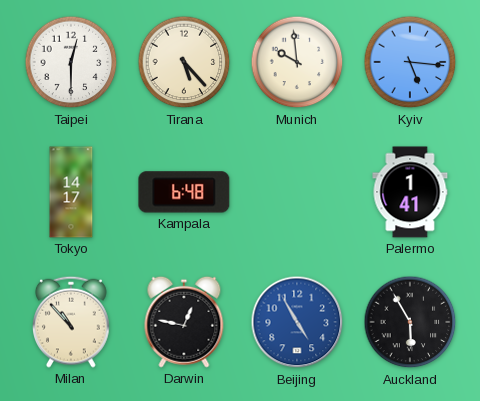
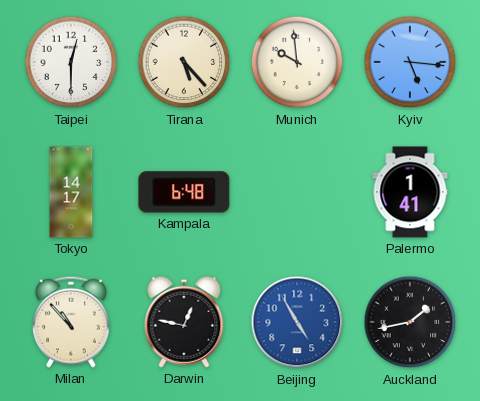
Auckland: 5:55 -> 1:43 (410, 322)
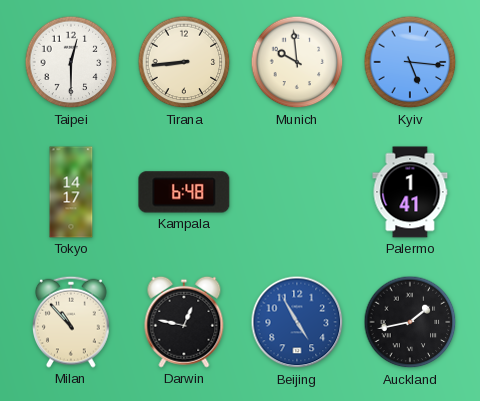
Tirana: 5:23 -> 8:44 (184, 62)
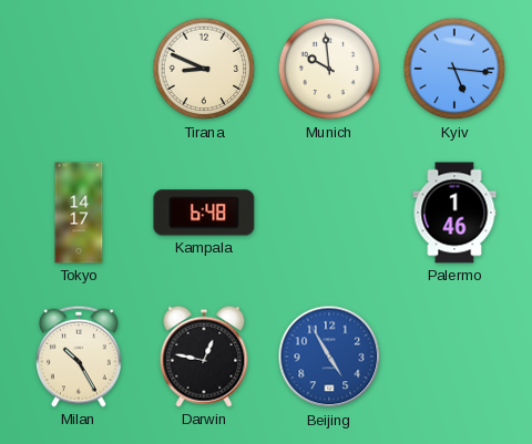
Taipei: 12:30 -> none (71, 62)
Tirana: 8:44 -> 8:49 (204, 69)
Palermo: 1:41 -> 1:46 (454, 213)
Milan: 10:53 -> 10:25 (80, 357)
Auckland: 1:43 -> none (410, 322)
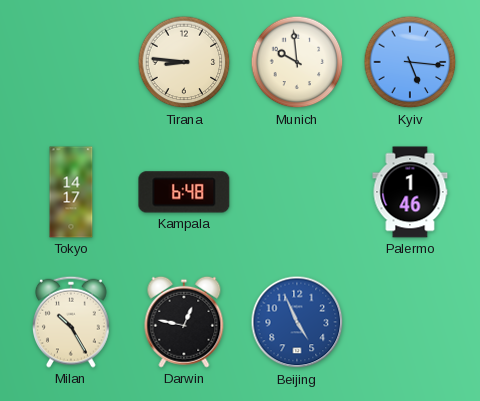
Tirana: 8:49 -> 8:46 (184, 62)
Beijing: 4:55 -> 4:56 (297, 322)
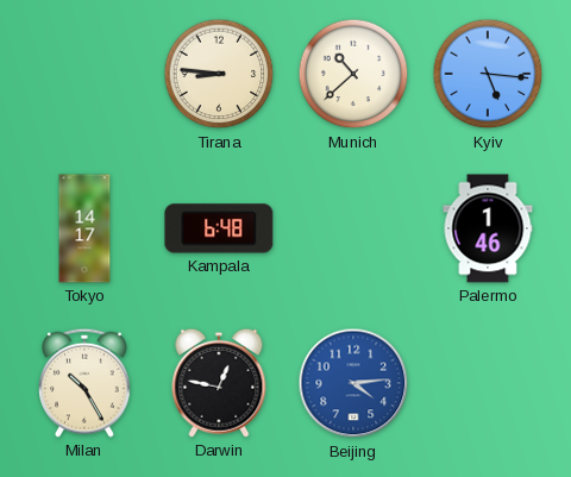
Munich: 9:59 -> 10:38 (353, 74)
Beijing: 4:56 -> 4:14 (353, 383)
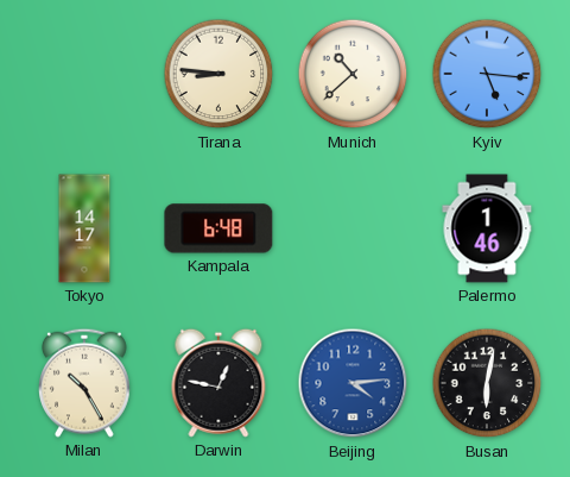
Busan: none -> 6:02 (487, 383)
